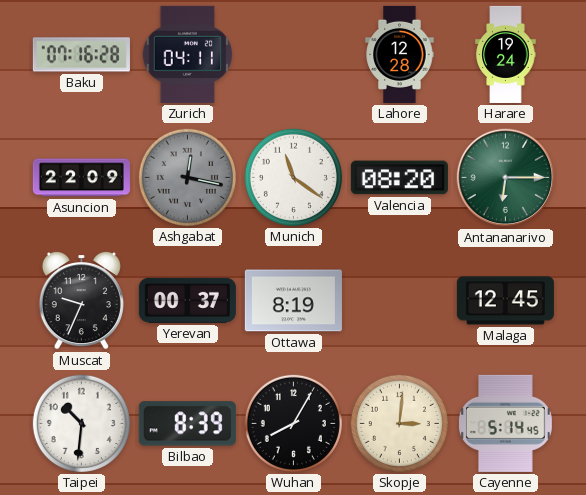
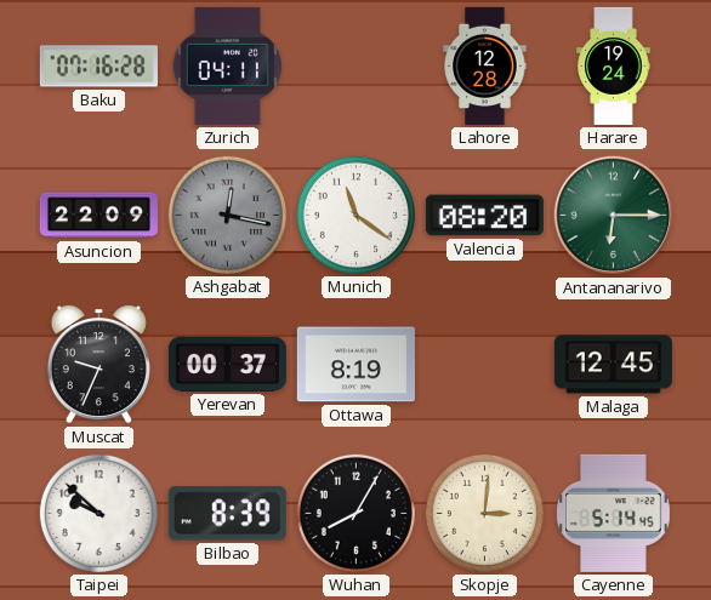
Taipei: 10:31 -> 9:52 (98, 513)
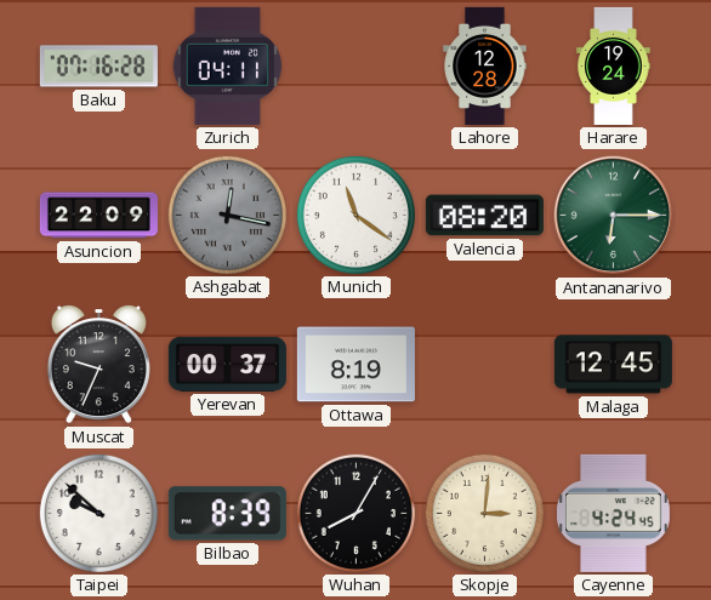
Cayenne: 5:14 -> 4:24 (613, 513)
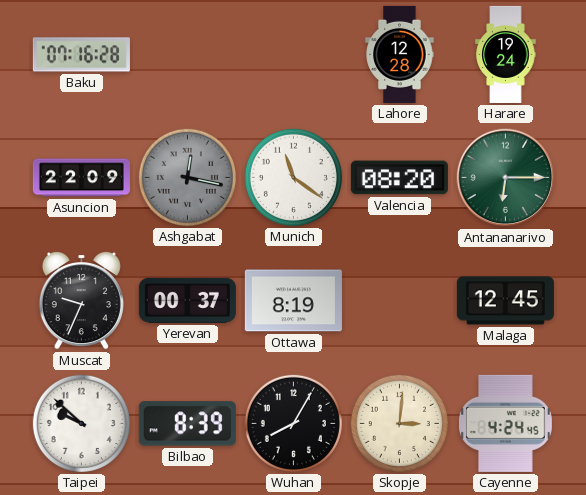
Zurich: 04:11 -> none (227, 65)
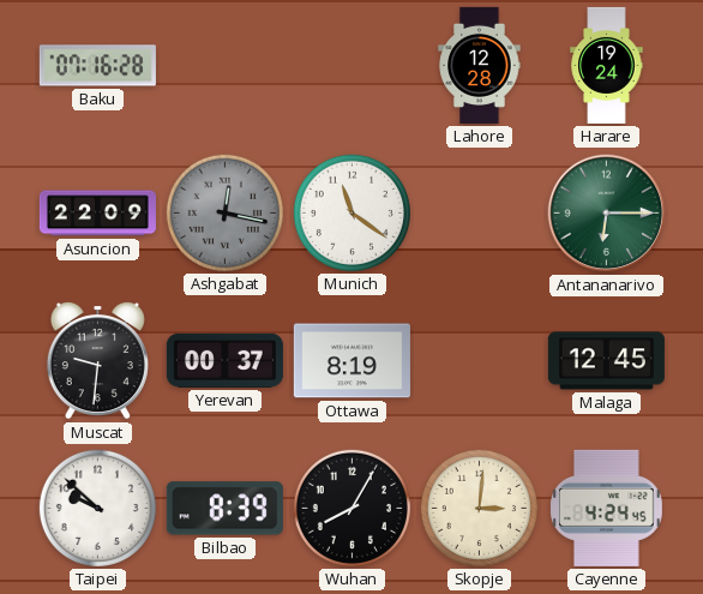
Valencia: 08:20 -> none (399, 178)
Muscat: 9:34 -> 9:31 (97, 361)
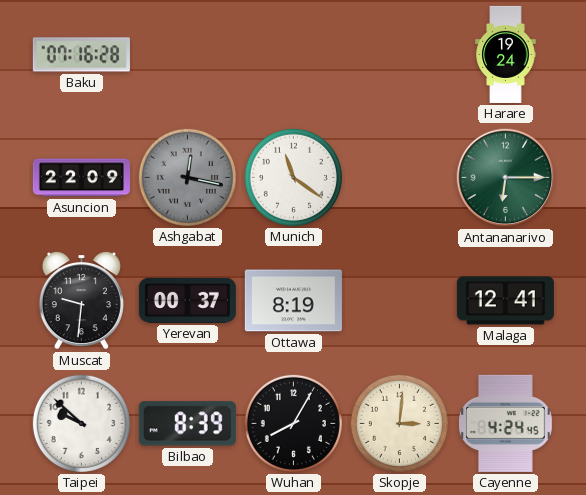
Lahore: 12:28 -> none (480, 65)
Malaga: 12:45 -> 12:41 (505, 301)
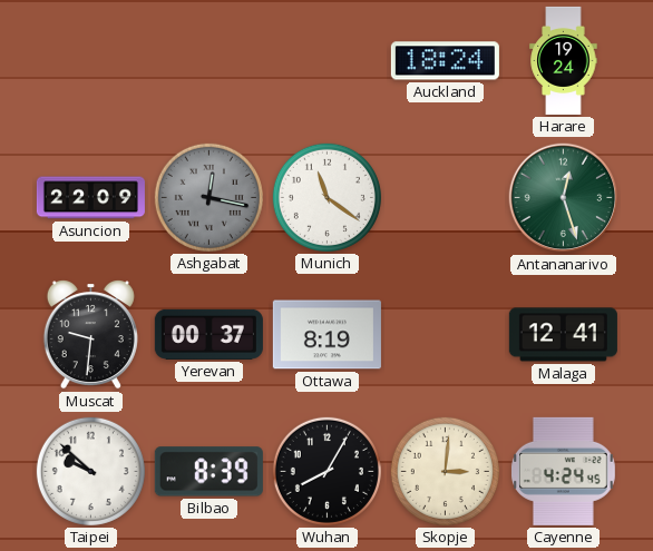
Baku: 07:16 -> none (81, 55)
Auckland: none -> 18:24 (445, 61)
Antananarivo: 6:15 -> 12:27 (564, 198)
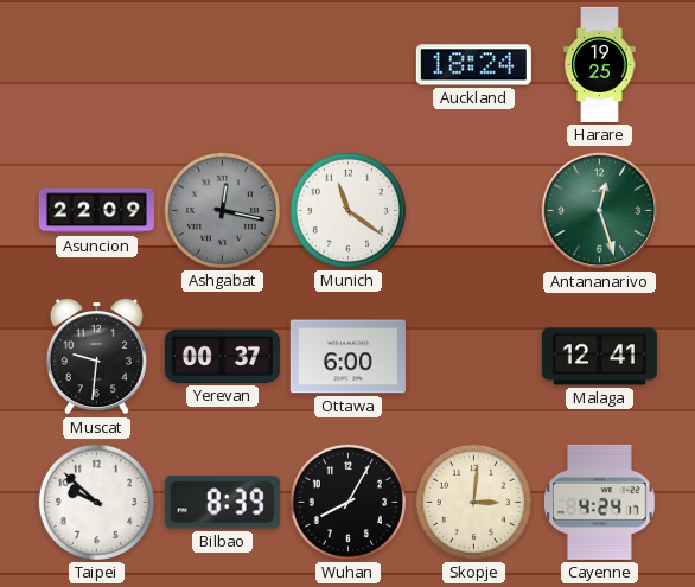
Harare: 19:24 -> 19:25 (600, 64)
Ottawa: 8:19 -> 6:00 (347, 357)
Cayenne: 4:24:45 -> 4:24:17 (599, 502)
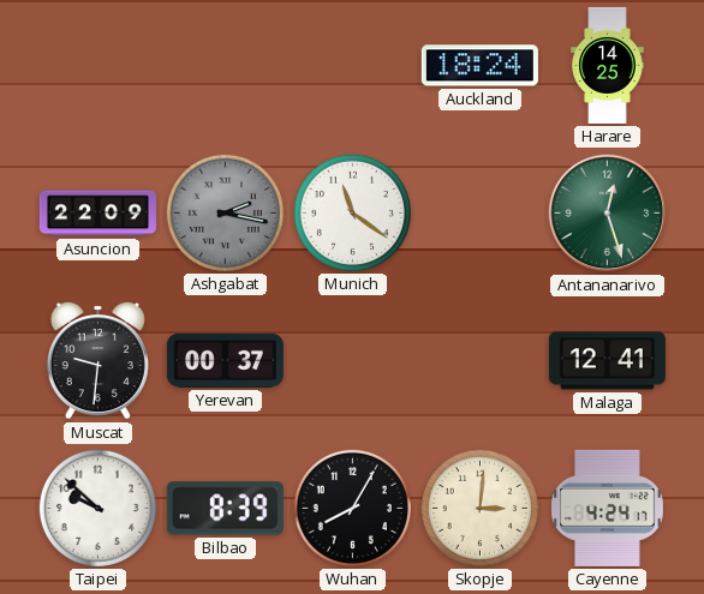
Harare: 19:25 -> 14:25 (608, 65)
Ashgabat: 12:17 -> 2:17 (225, 212)
Ottawa: 6:00 -> none (347, 357)
